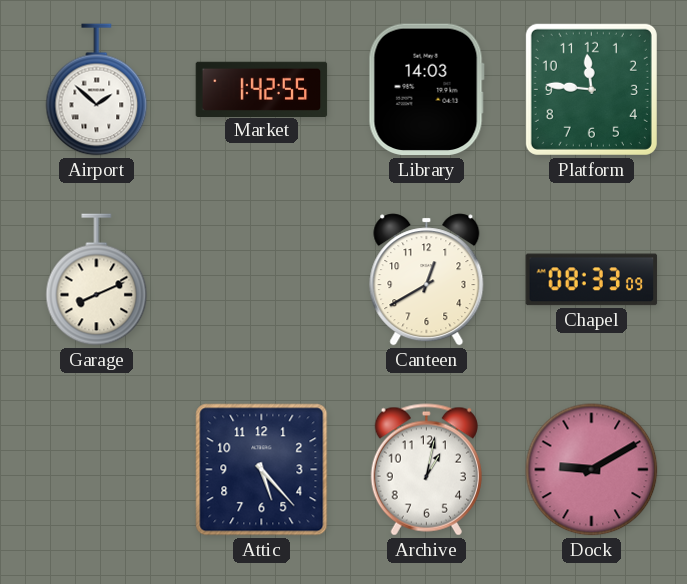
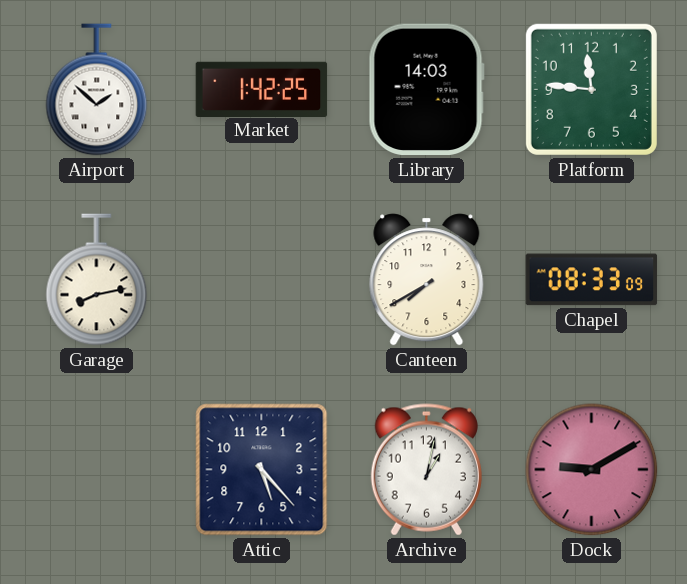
Market: 1:42:55 -> 1:42:25 (262, 89)
Garage: 8:11 -> 8:13 (97, 280)
Canteen: 12:40 -> 7:40 (427, 280)
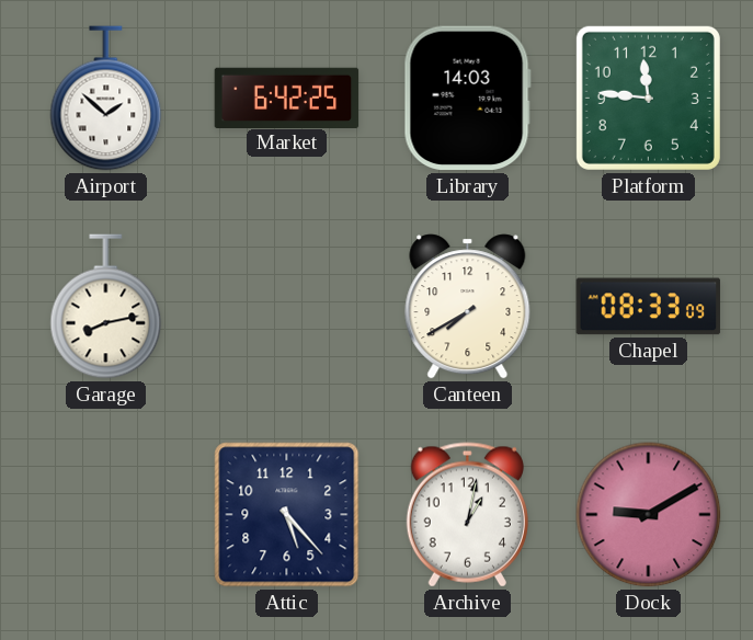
Market: 1:42 -> 6:42 (287, 98)
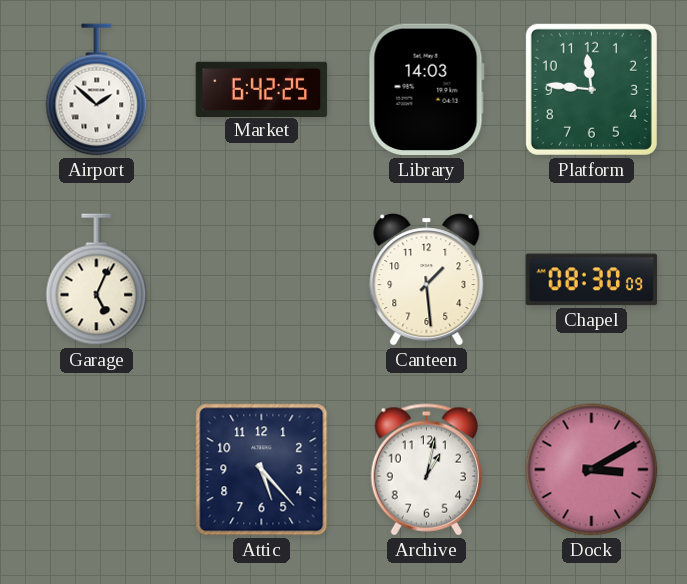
Garage: 8:13 -> 5:04 (97, 280)
Canteen: 7:40 -> 1:29 (427, 280)
Chapel: 08:33 -> 08:30 (592, 280)
Dock: 9:10 -> 3:10 (592, 470)
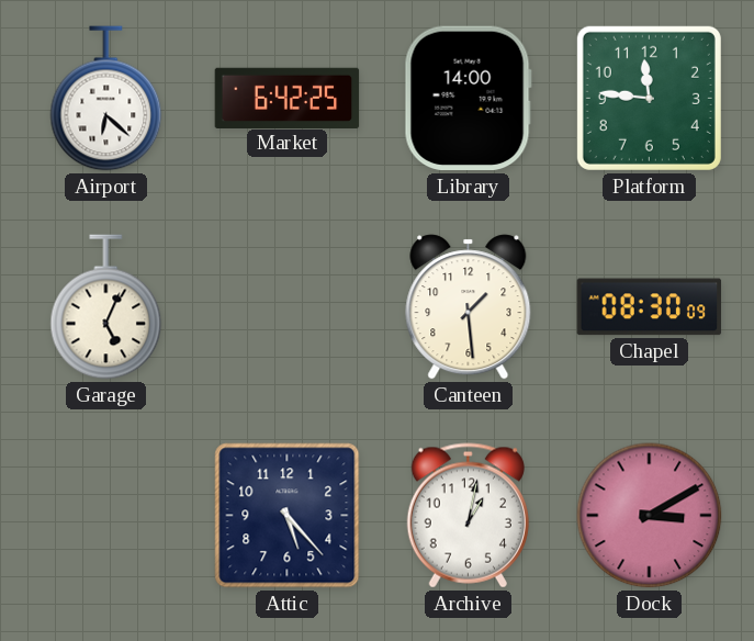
Airport: 1:52 -> 6:22 (106, 99)
Library: 14:03 -> 14:00 (468, 99)
